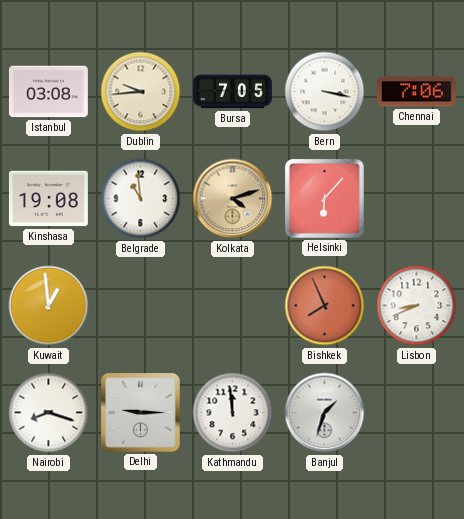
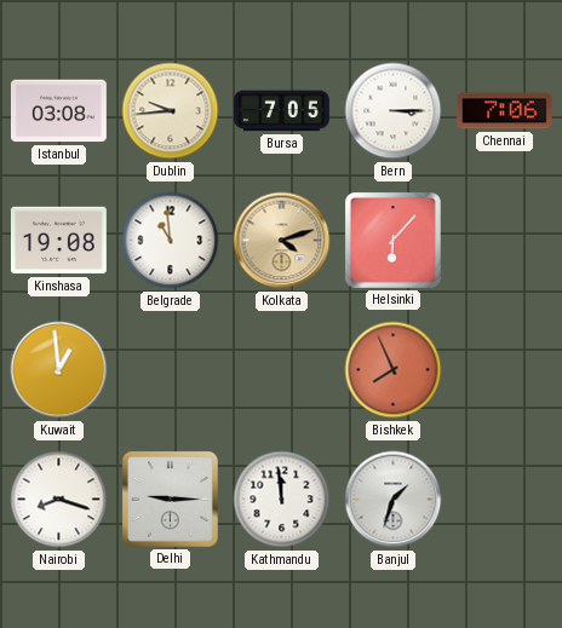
Bern: 3:17 -> 3:15 (394, 111)
Lisbon: 8:41 -> none (417, 306)
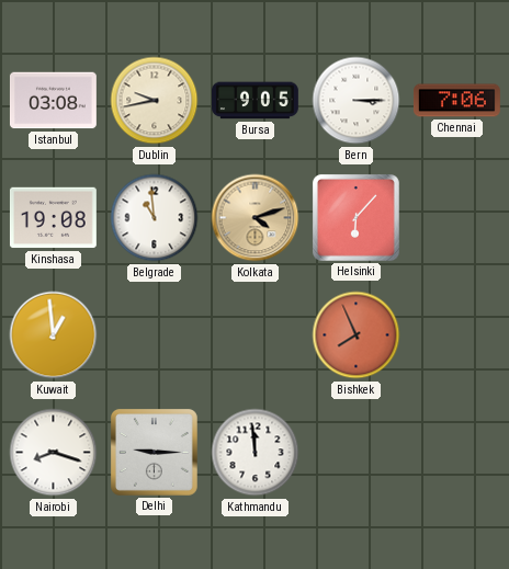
Dublin: 9:44 -> 9:43 (155, 101)
Bursa: 7:05 -> 9:05 (255, 101)
Banjul: 1:33 -> none (394, 500)
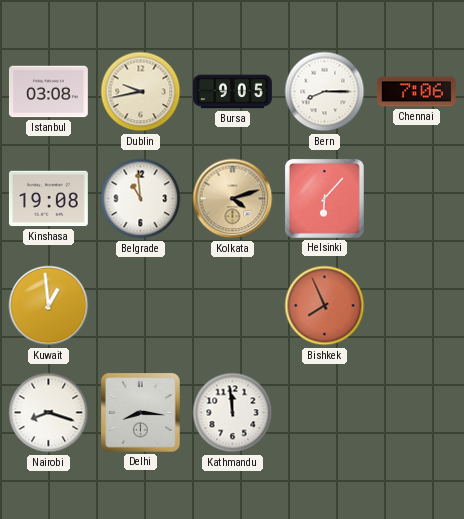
Bern: 3:15 -> 8:15 (325, 92)
Delhi: 9:15 -> 8:16 (140, 412)
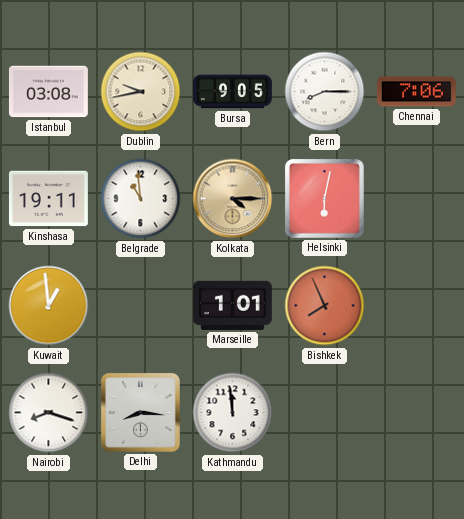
Kinshasa: 19:08 -> 19:11 (48, 199)
Kolkata: 4:12 -> 4:15 (233, 199)
Helsinki: 6:07 -> 6:02 (324, 198)
Marseille: none -> 1:01 (232, 305)
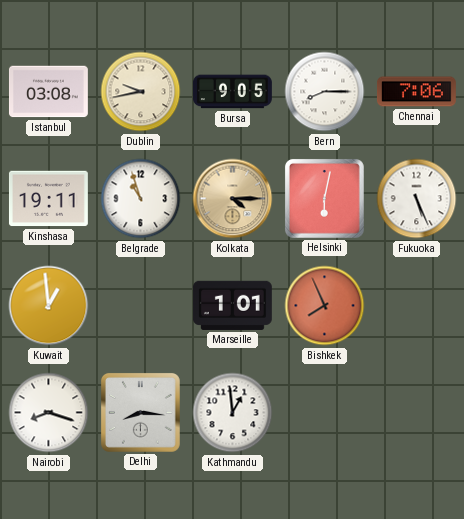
Belgrade: 10:59 -> 10:57 (141, 199)
Fukuoka: none -> 5:26 (417, 199)
Kathmandu: 11:59 -> 12:59 (233, 413)
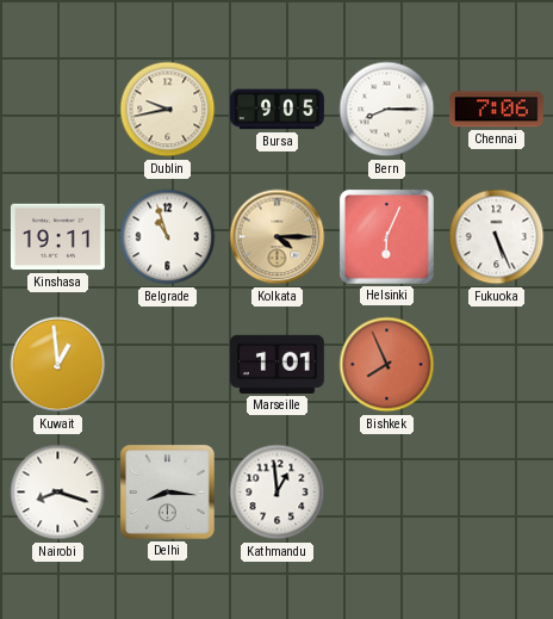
Istanbul: 03:08 -> none (48, 92)
Helsinki: 6:02 -> 6:04 (386, 236)
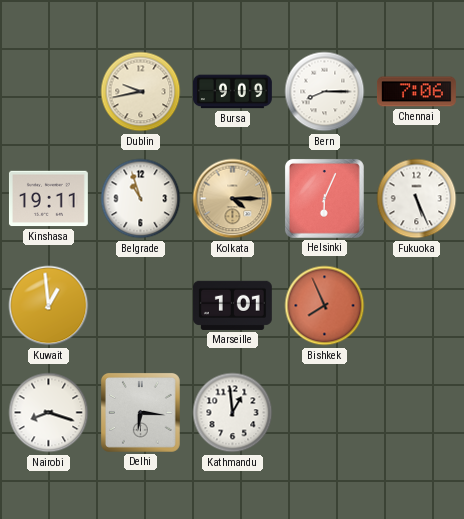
Bursa: 9:05 -> 9:09 (232, 92)
Delhi: 8:16 -> 6:16 (140, 412)
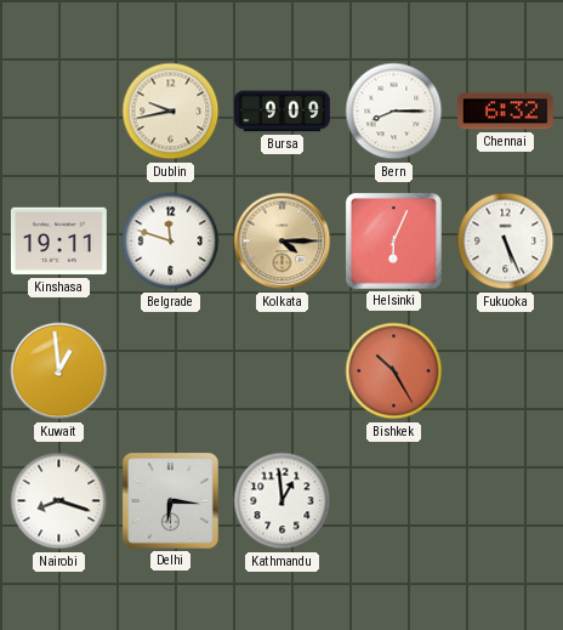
Chennai: 7:06 -> 6:32 (505, 112)
Belgrade: 10:57 -> 11:48 (171, 242)
Marseille: 1:01 -> none (232, 305)
Bishkek: 7:56 -> 10:25 (394, 371)
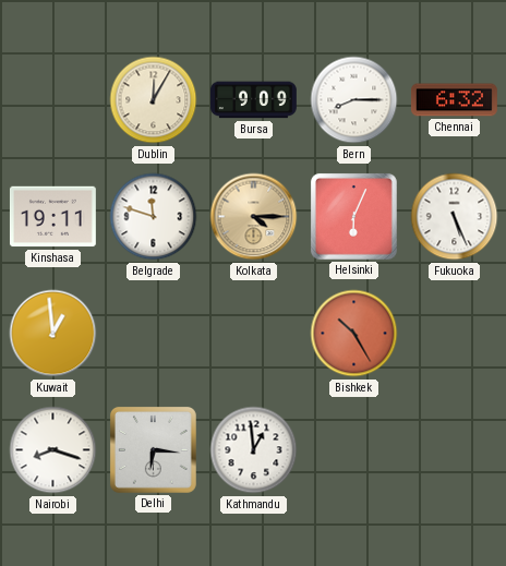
Dublin: 9:43 -> 12:05 (154, 100)
